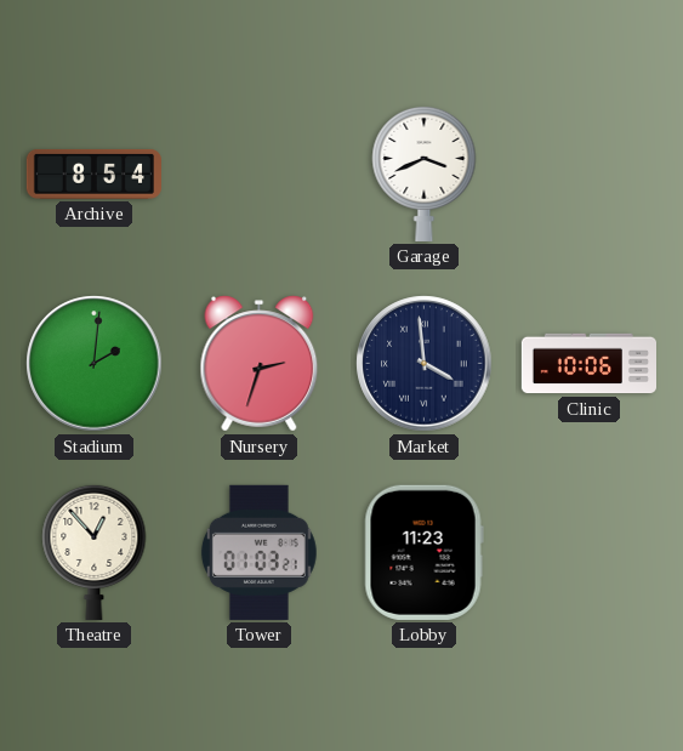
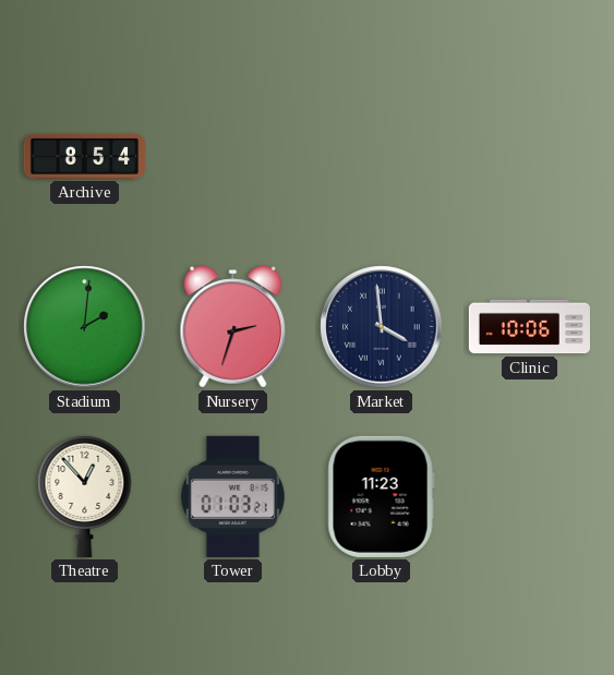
Garage: 3:41 -> none (425, 173)
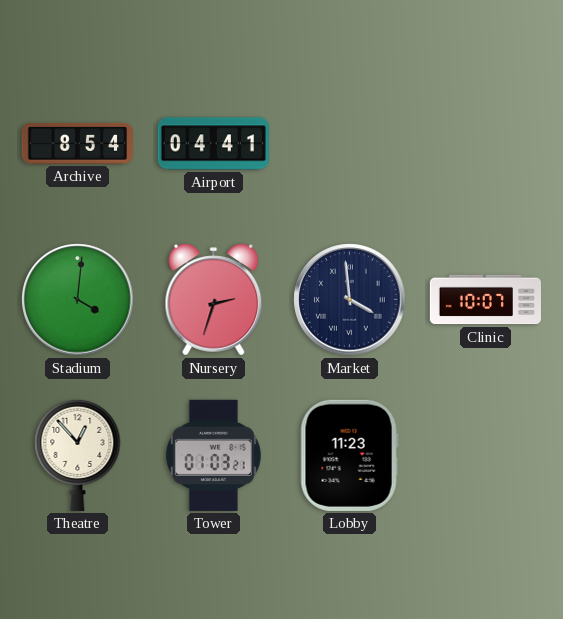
Airport: none -> 04:41 (213, 144)
Stadium: 2:01 -> 4:01 (78, 300)
Clinic: 10:06 -> 10:07 (485, 300)
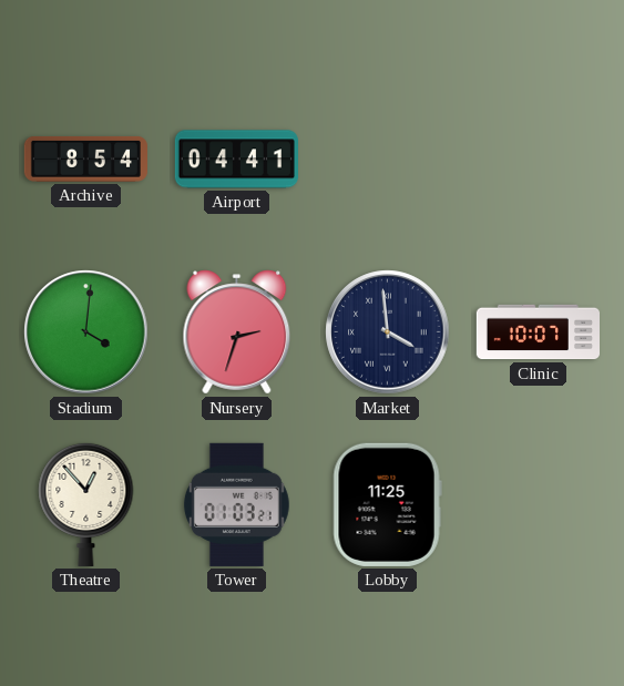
Lobby: 11:23 -> 11:25 (387, 504)
